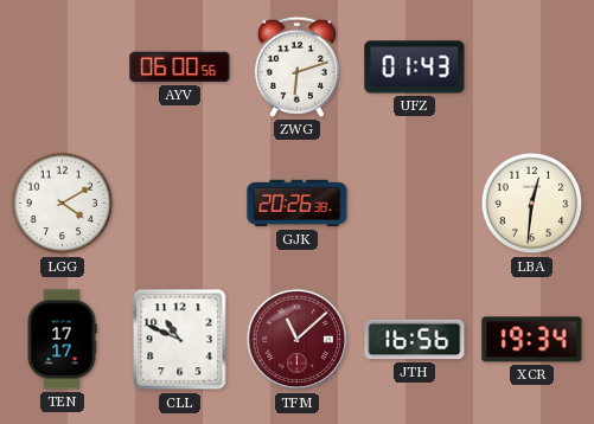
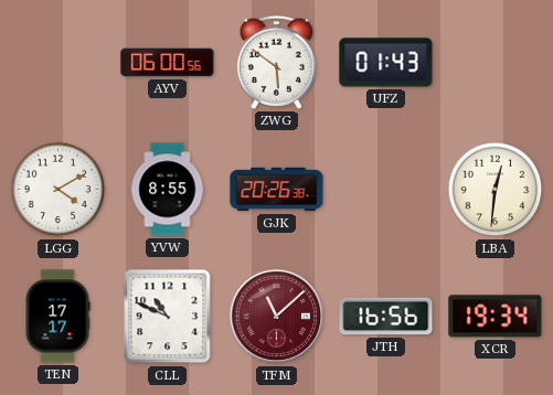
ZWG: 6:12 -> 5:51 (276, 62)
YVW: none -> 8:55 (168, 190)
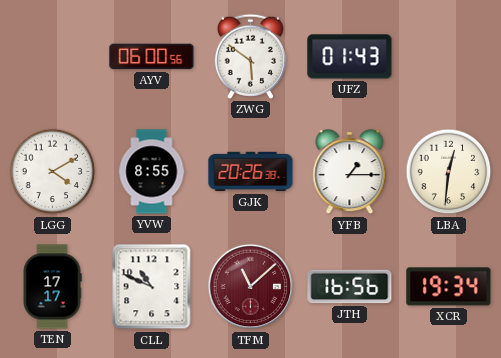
YFB: none -> 1:15 (350, 173)
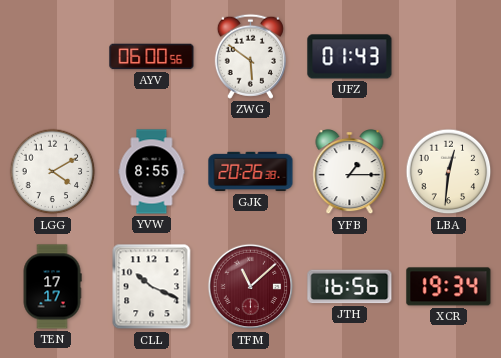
CLL: 10:49 -> 10:19 (152, 287)
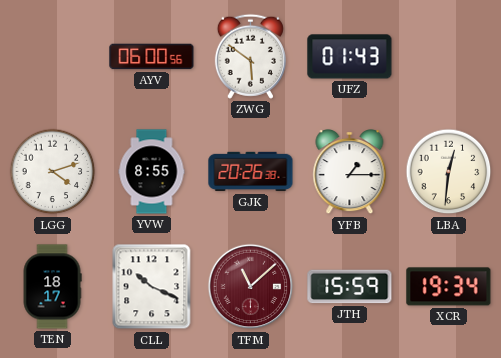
LGG: 4:10 -> 4:12 (53, 172)
TEN: 17:17 -> 18:17 (52, 287)
JTH: 16:56 -> 15:59 (350, 287)
